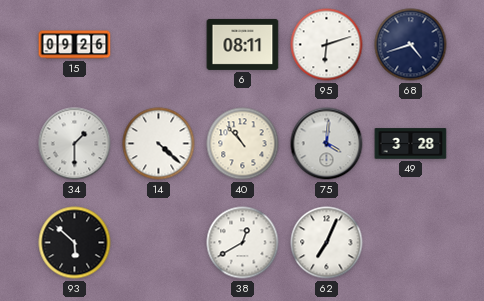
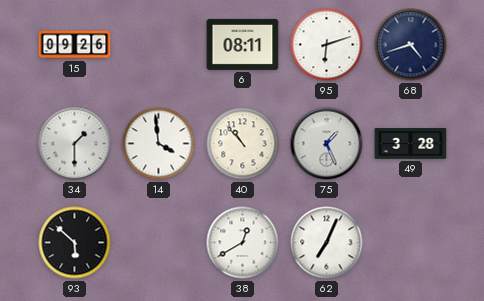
14: 4:22 -> 3:59 (159, 144)
75: 4:01 -> 1:26 (327, 144)
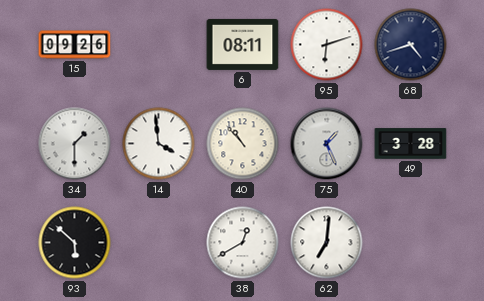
62: 7:04 -> 7:01 (327, 243)
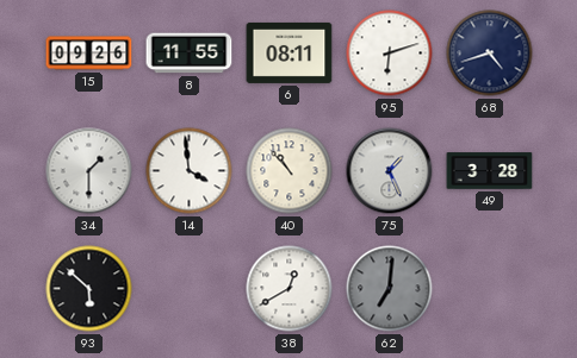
8: none -> 11:55 (190, 54)
62 dial: white -> grey (390, 289)
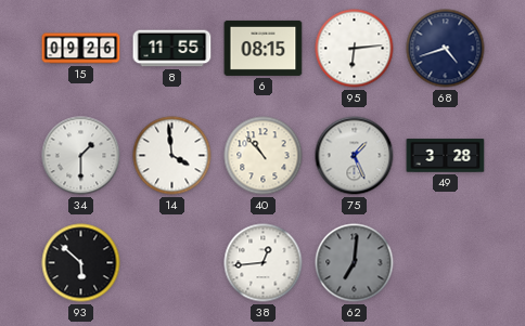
6: 08:11 -> 08:15 (264, 48)
95: 6:12 -> 6:14 (355, 49)
38: 12:40 -> 12:44 (264, 263)
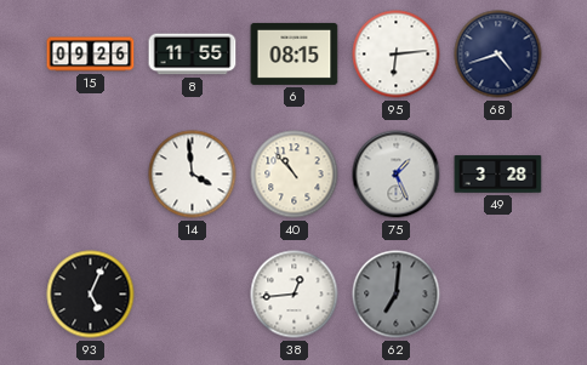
34: 1:30 -> none (81, 156)
93: 5:52 -> 5:04 (91, 295)
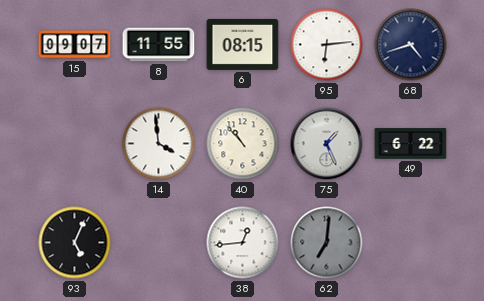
15: 09:26 -> 09:07 (75, 45)
49: 3:28 -> 6:22 (411, 144)
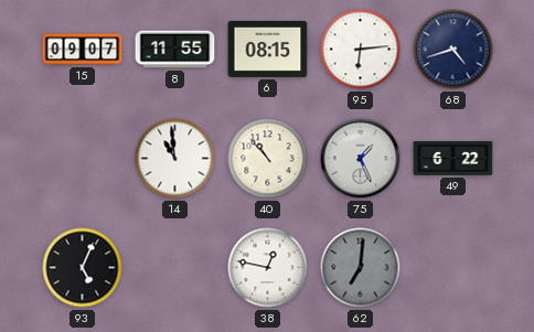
14: 3:59 -> 10:59 (175, 159)
38: 12:44 -> 12:47 (268, 268)
